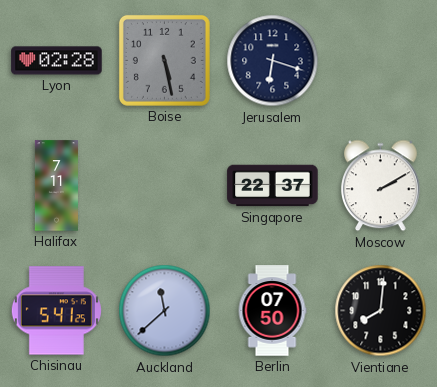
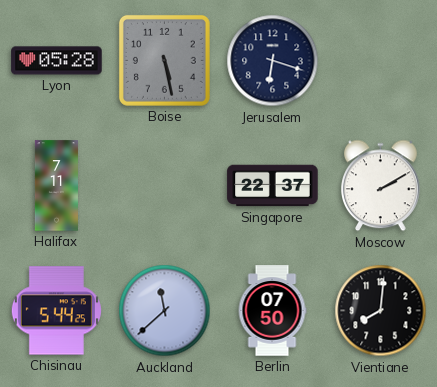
Lyon: 02:28 -> 05:28 (57, 61)
Chisinau: 5:41 -> 5:44 (56, 311)
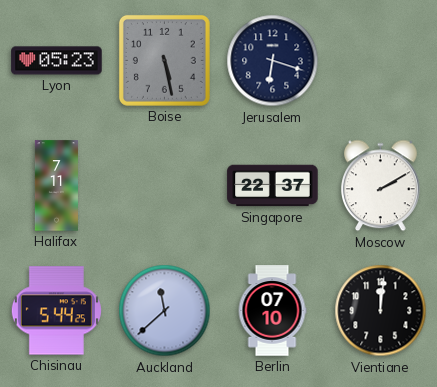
Lyon: 05:28 -> 05:23 (57, 61)
Berlin: 07:50 -> 07:10 (272, 311)
Vientiane: 8:01 -> 12:01 (381, 311)
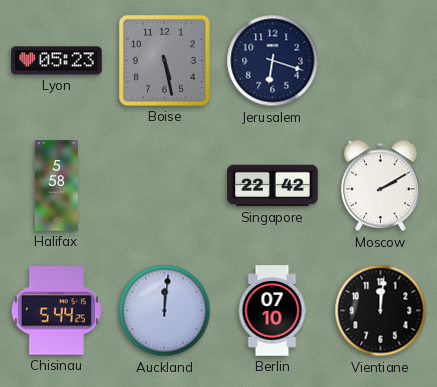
Halifax: 7:11 -> 5:58 (56, 186)
Singapore: 22:37 -> 22:42 (273, 186)
Auckland: 11:38 -> 12:01 (165, 311)
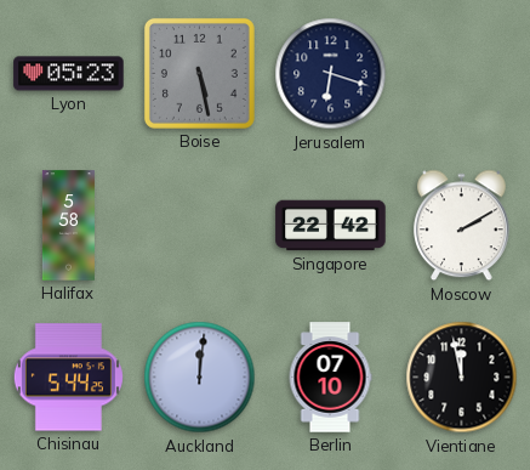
Vientiane: 12:01 -> 11:58 (462, 378)
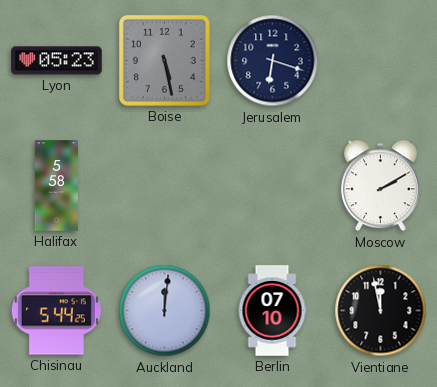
Singapore: 22:42 -> none (331, 226)
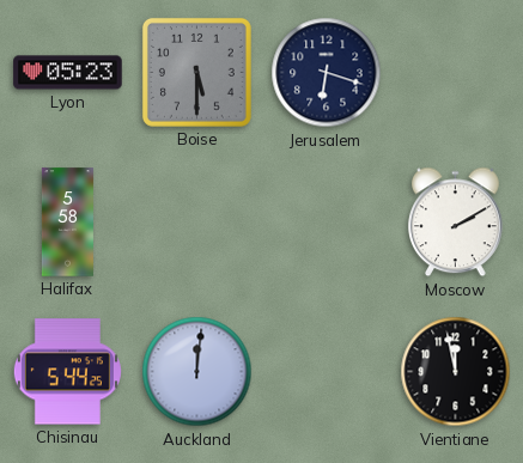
Boise: 5:28 -> 5:30 (196, 72)
Berlin: 07:10 -> none (272, 311)
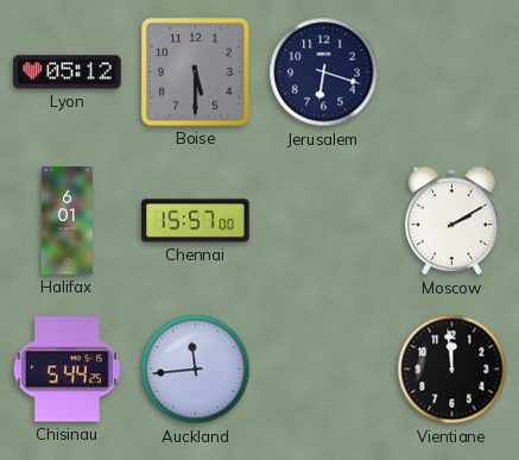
Lyon: 05:23 -> 05:12 (68, 73)
Halifax: 5:58 -> 6:01 (67, 221)
Chennai: none -> 15:57 (196, 221)
Auckland: 12:01 -> 11:44 (196, 370)
Vientiane: 11:58 -> 11:59 (452, 370)
